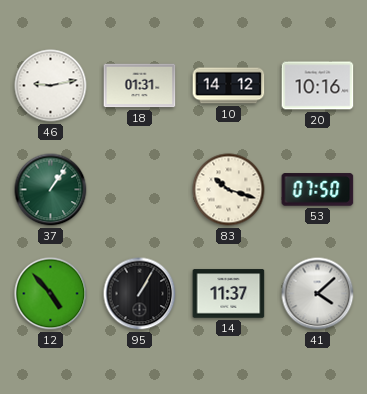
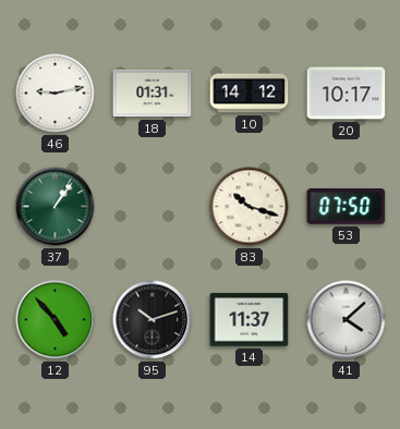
20: 10:16 -> 10:17 (347, 94)
95: 1:05 -> 10:12 (153, 320)
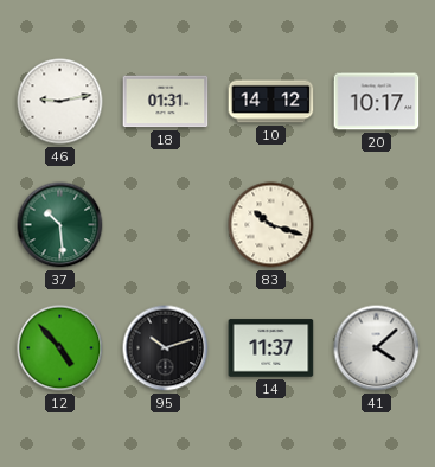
37: 1:06 -> 10:29 (60, 225)
53: 07:50 -> none (347, 207)
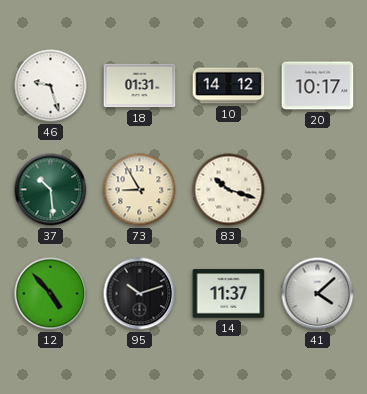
46: 9:13 -> 9:27 (51, 86)
73: none -> 8:55 (140, 190)
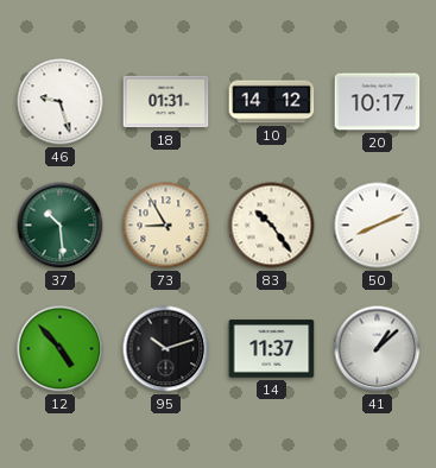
83: 10:18 -> 10:24 (272, 226)
50: none -> 8:11 (378, 226)
41: 4:08 -> 1:08 (378, 349)
